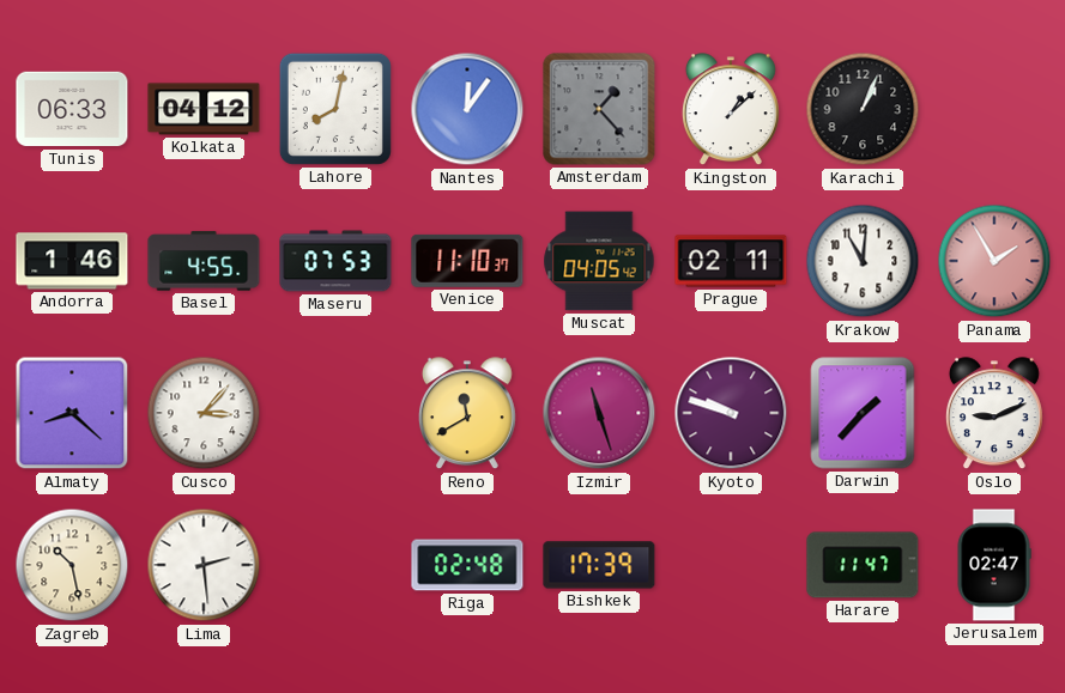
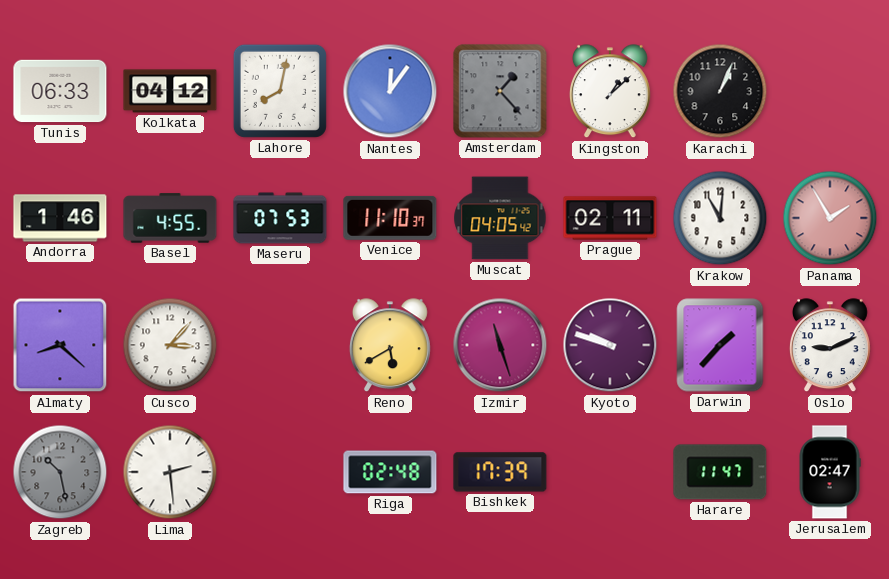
Reno: 11:40 -> 5:40 (390, 346)
Zagreb dial: cream -> grey (60, 472)
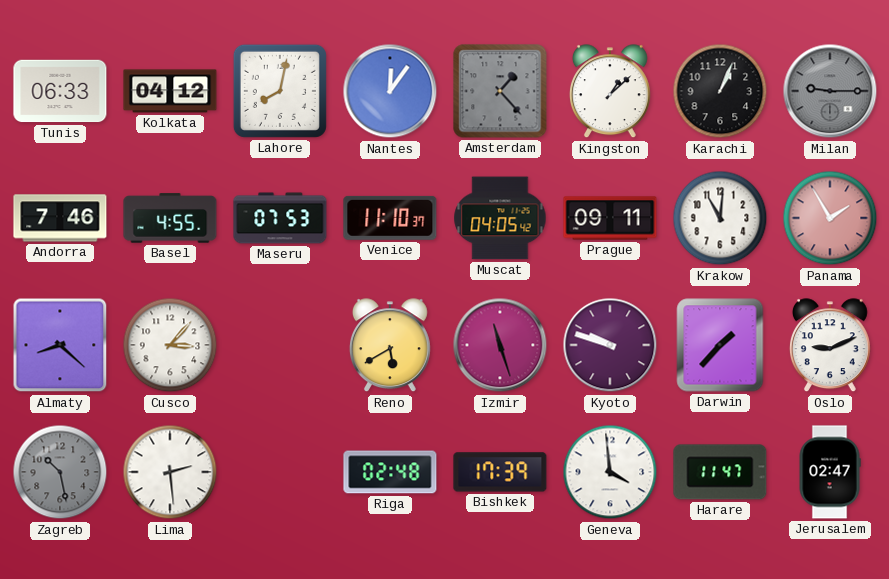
Milan: none -> 9:15 (830, 91)
Andorra: 1:46 -> 7:46 (60, 218)
Prague: 02:11 -> 09:11 (610, 218)
Geneva: none -> 3:59 (610, 472)
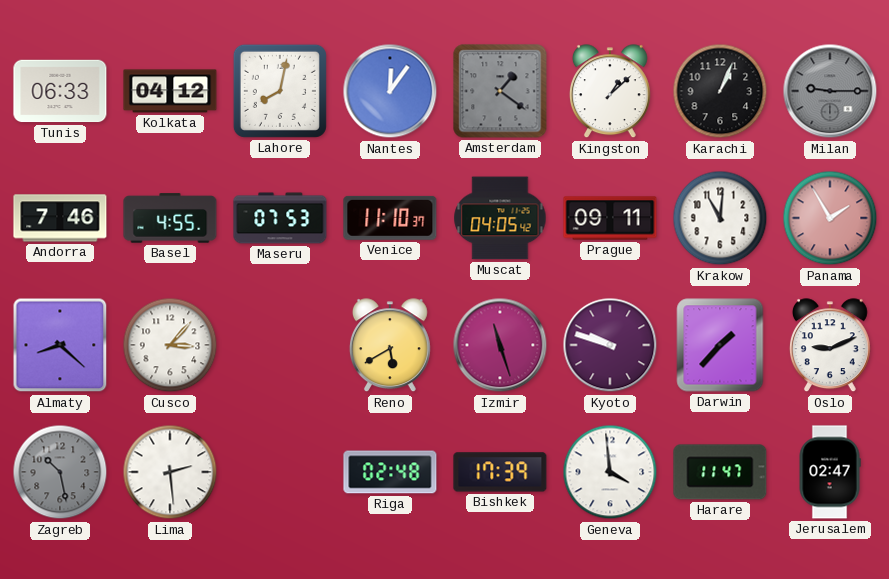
Amsterdam: 1:23 -> 1:21 (500, 91)
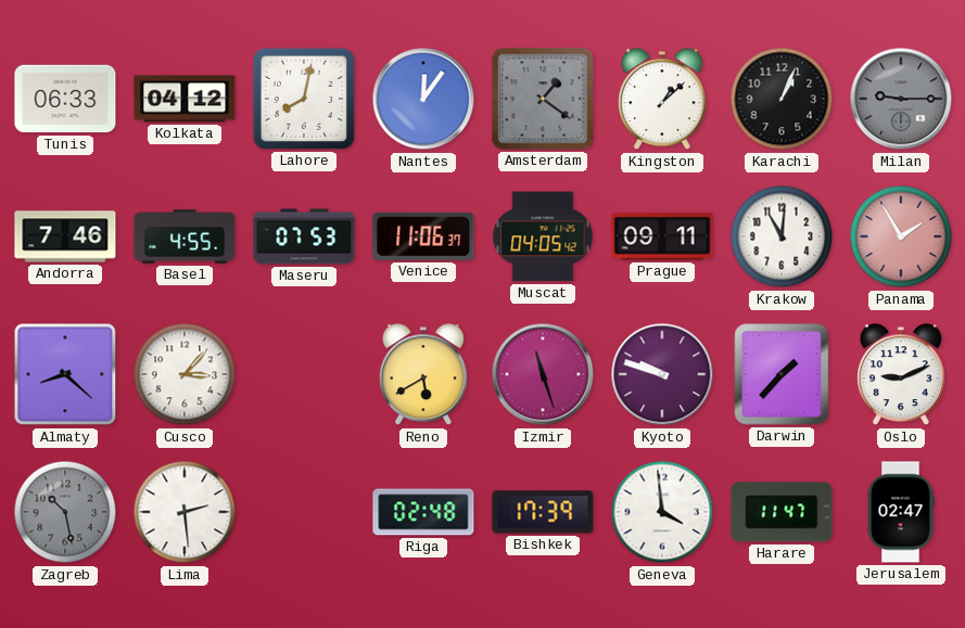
Venice: 11:10 -> 11:06 (423, 236)
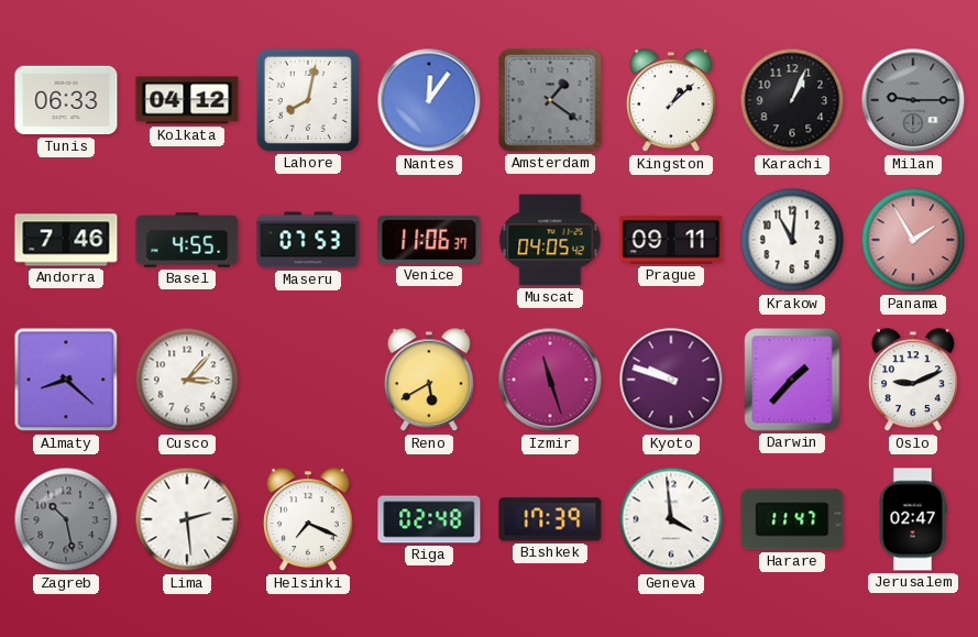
Helsinki: none -> 7:19 (308, 520)
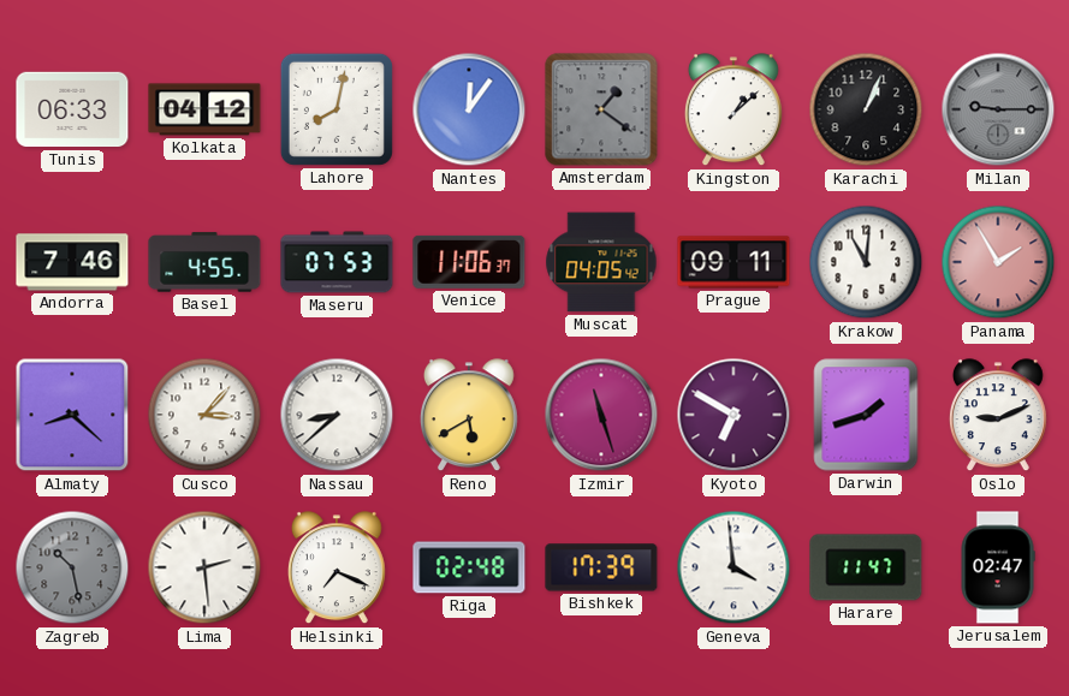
Nassau: none -> 8:38 (337, 415)
Kyoto: 9:48 -> 6:50 (734, 415)
Darwin: 1:37 -> 1:42 (866, 415)
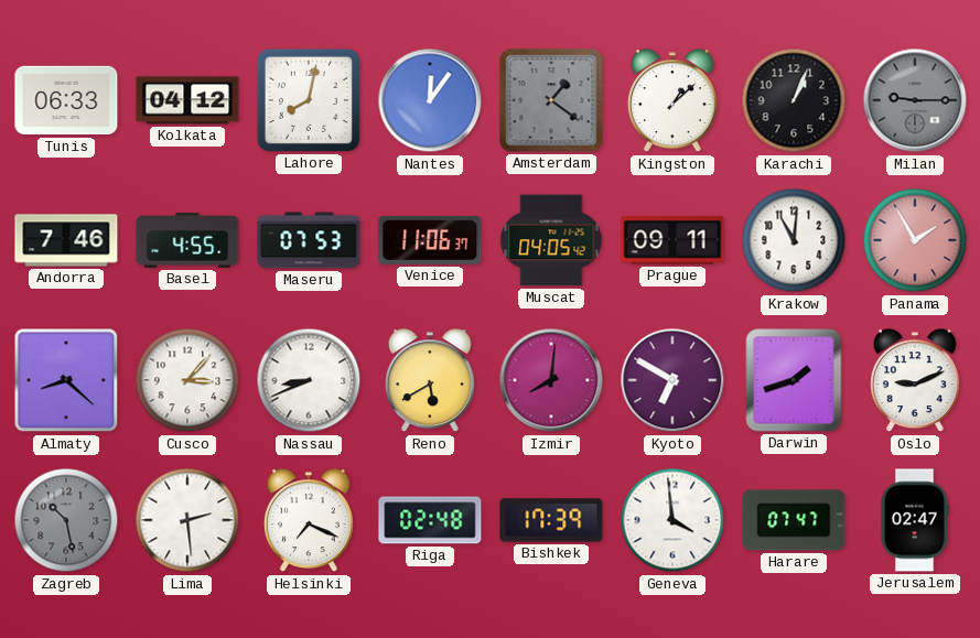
Nassau: 8:38 -> 8:41 (309, 380)
Izmir: 11:27 -> 8:01 (551, 380)
Harare: 11:47 -> 07:47 (794, 520)
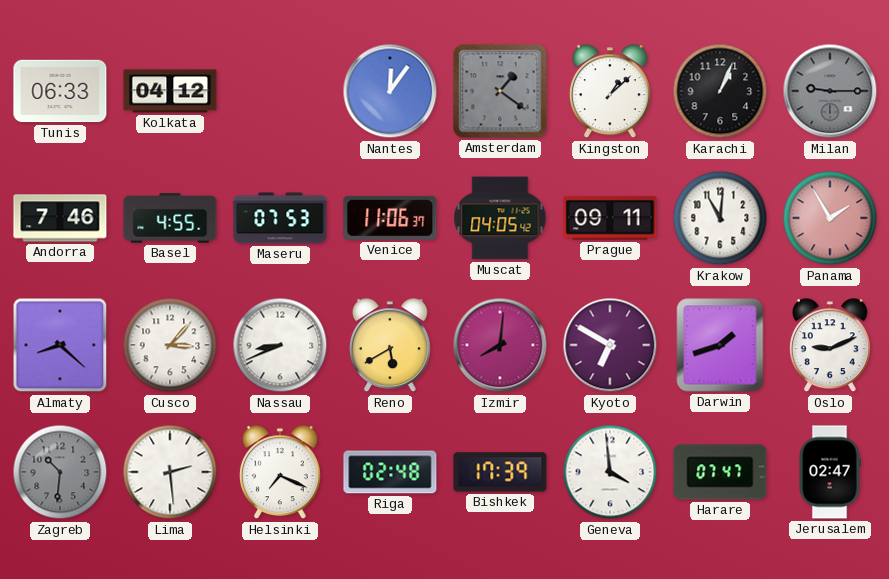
Lahore: 8:02 -> none (309, 100)
Zagreb: 10:28 -> 10:31 (60, 472)
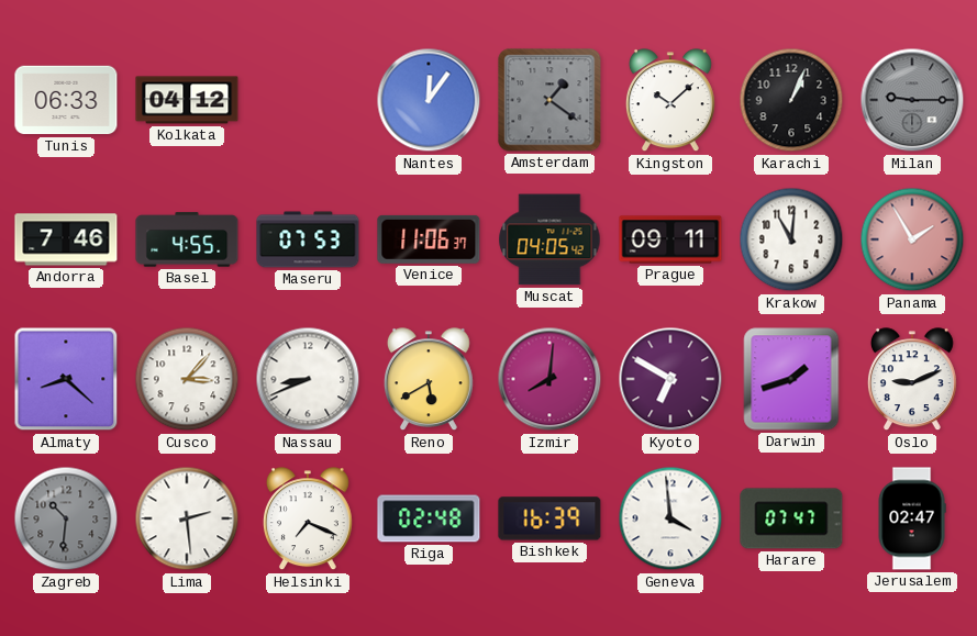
Kingston: 1:08 -> 10:08 (670, 101)
Bishkek: 17:39 -> 16:39 (549, 518)
